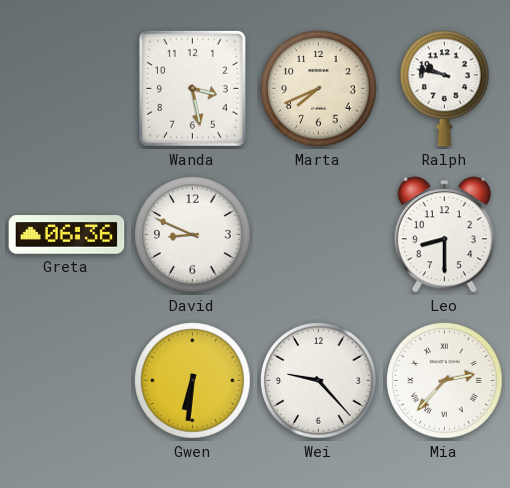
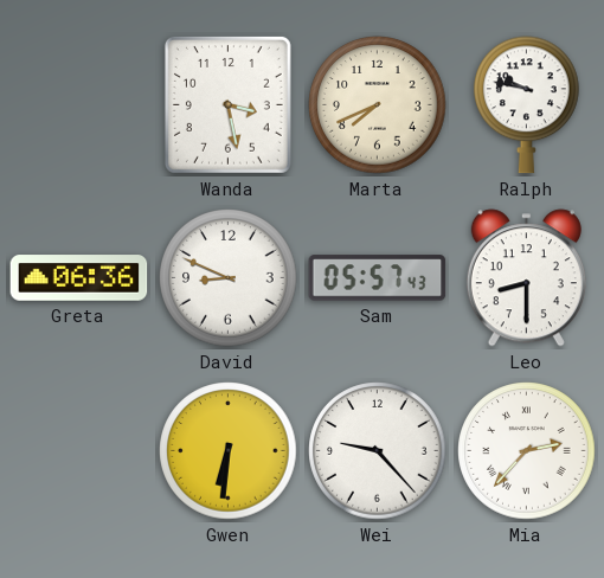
Sam: none -> 05:57 (378, 278)
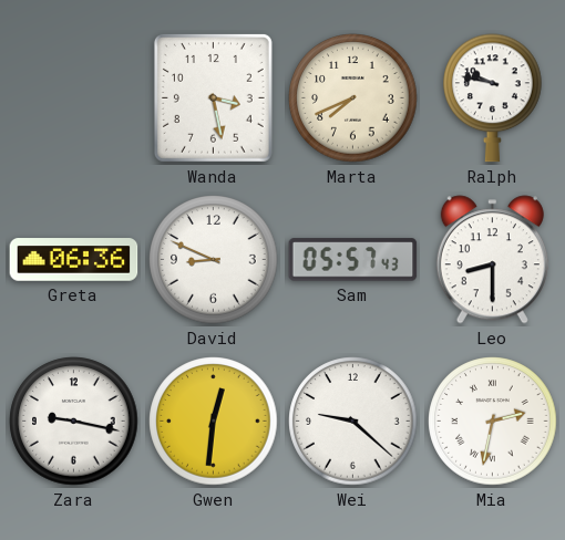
Zara: none -> 9:17 (74, 422)
Gwen: 6:31 -> 12:31 (214, 422)
Wei: 9:23 -> 9:22 (353, 422)
Mia: 2:37 -> 2:32 (493, 422)
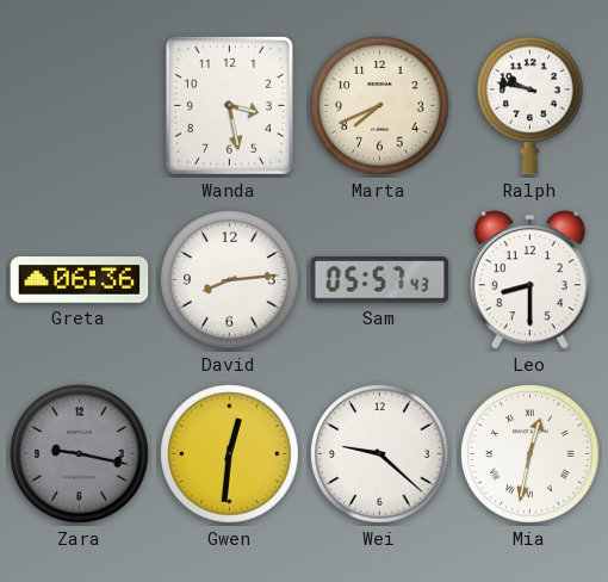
David: 8:49 -> 8:14 (230, 280)
Zara dial: white -> grey (80, 454)
Mia: 2:32 -> 12:32 (531, 454)
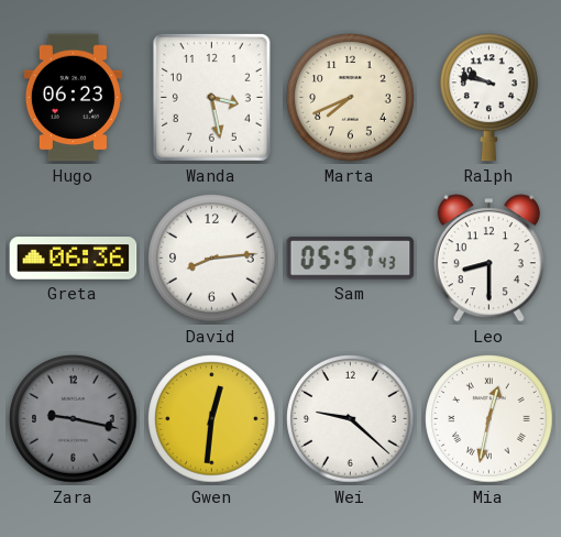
Hugo: none -> 06:23 (73, 98)
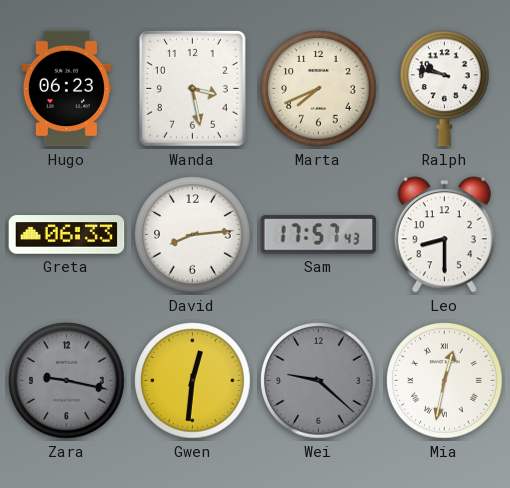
Greta: 06:36 -> 06:33 (67, 235)
Sam: 05:57 -> 17:57 (319, 235)
Wei dial: white -> grey (319, 381)
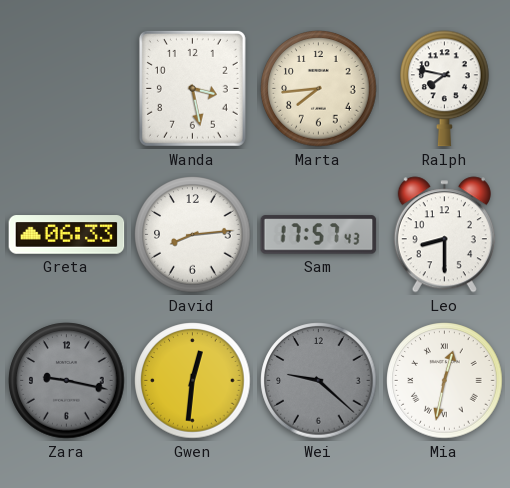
Hugo: 06:23 -> none (66, 89)
Marta: 7:41 -> 7:44 (319, 89)
Ralph: 9:47 -> 7:47 (445, 89)
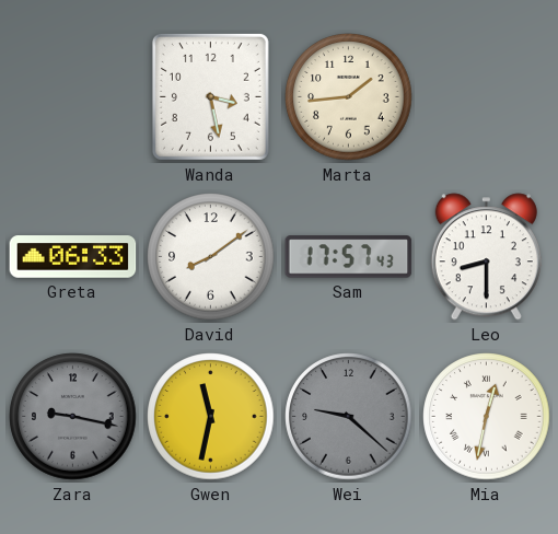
Marta: 7:44 -> 1:44 (349, 97)
Ralph: 7:47 -> none (445, 89)
David: 8:14 -> 8:09 (211, 257)
Gwen: 12:31 -> 11:32 (211, 417)
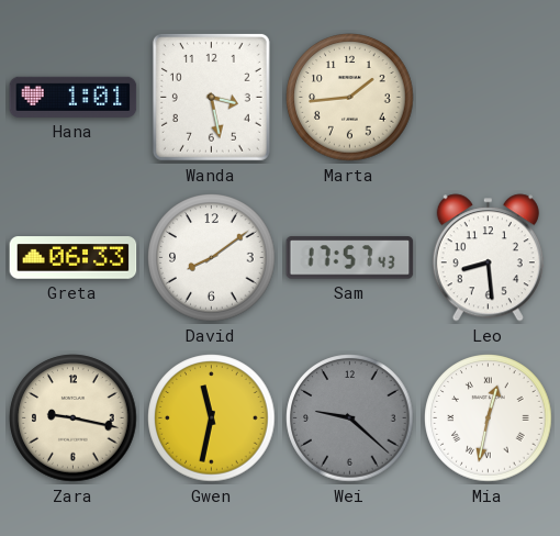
Hana: none -> 1:01 (74, 97)
Leo: 8:30 -> 8:29 (488, 258)
Zara dial: grey -> cream (74, 418)
